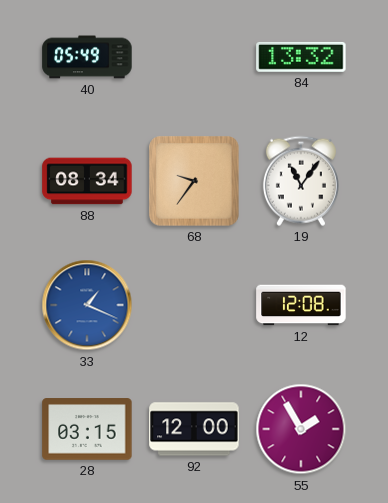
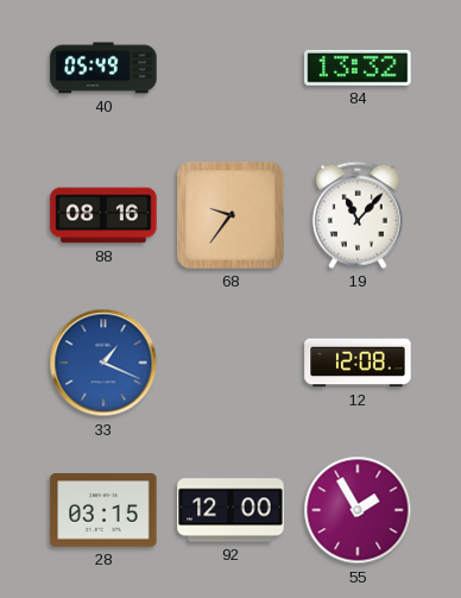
88: 08:34 -> 08:16 (103, 215)
19: 11:06 -> 11:07 (358, 215)
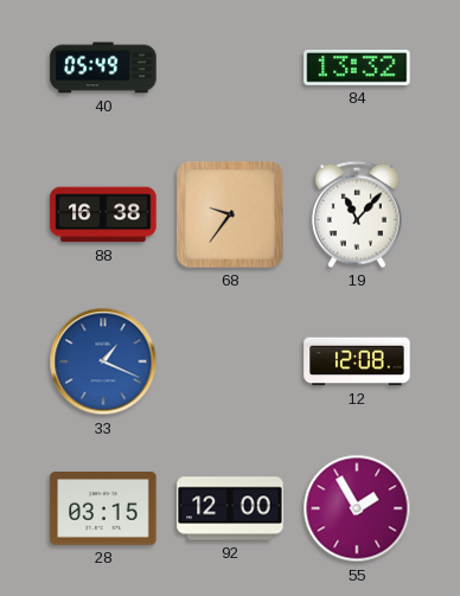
88: 08:16 -> 16:38 (103, 214)
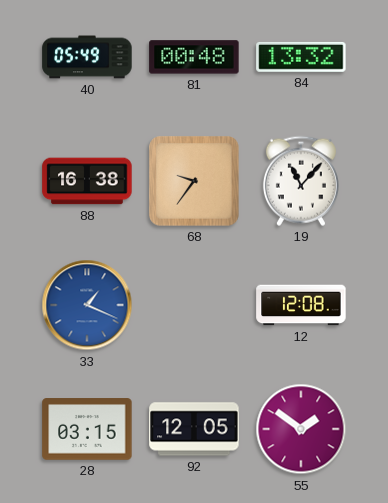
81: none -> 00:48 (194, 57)
92: 12:00 -> 12:05 (194, 429)
55: 1:55 -> 1:51 (301, 429)
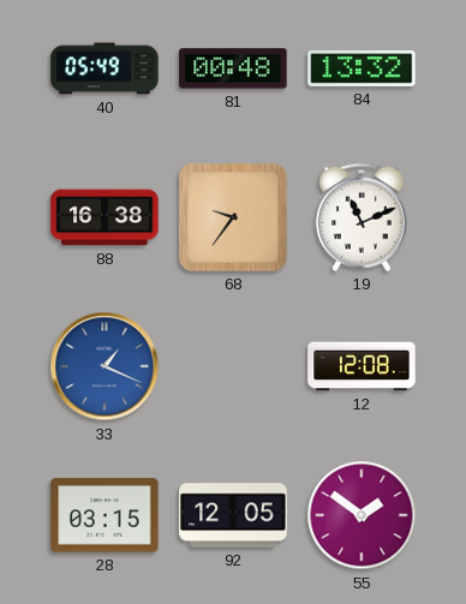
19: 11:07 -> 11:11 (362, 217)
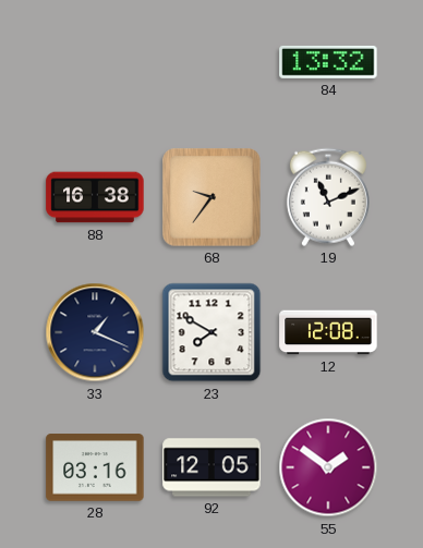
40: 05:49 -> none (104, 68)
81: 00:48 -> none (233, 68)
33 dial: blue -> navy (95, 332)
23: none -> 7:50 (211, 332)
28: 03:15 -> 03:16 (95, 467)
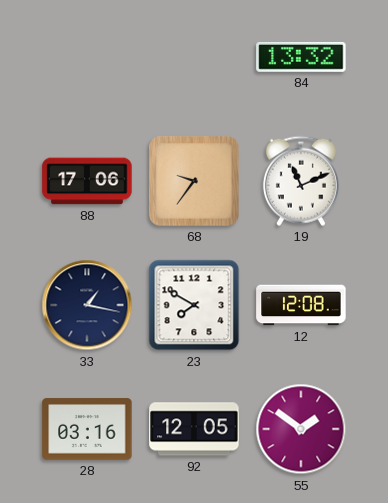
88: 16:38 -> 17:06 (87, 181)
33: 1:19 -> 1:17 (87, 305)
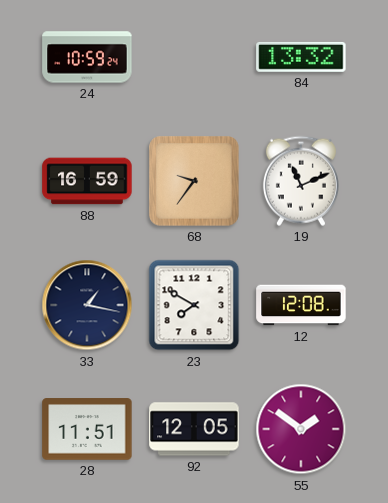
24: none -> 10:59 (87, 57)
88: 17:06 -> 16:59 (87, 181)
28: 03:16 -> 11:51 (87, 429)
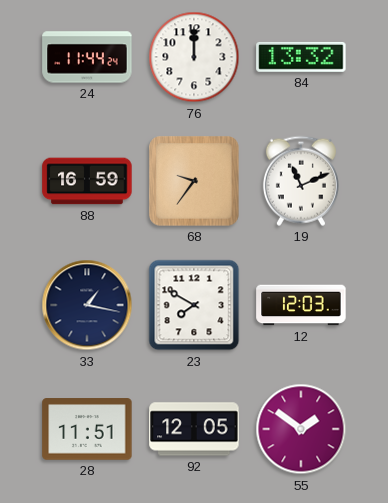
24: 10:59 -> 11:44 (87, 57)
76: none -> 12:00 (194, 57)
12: 12:08 -> 12:03 (301, 305)
